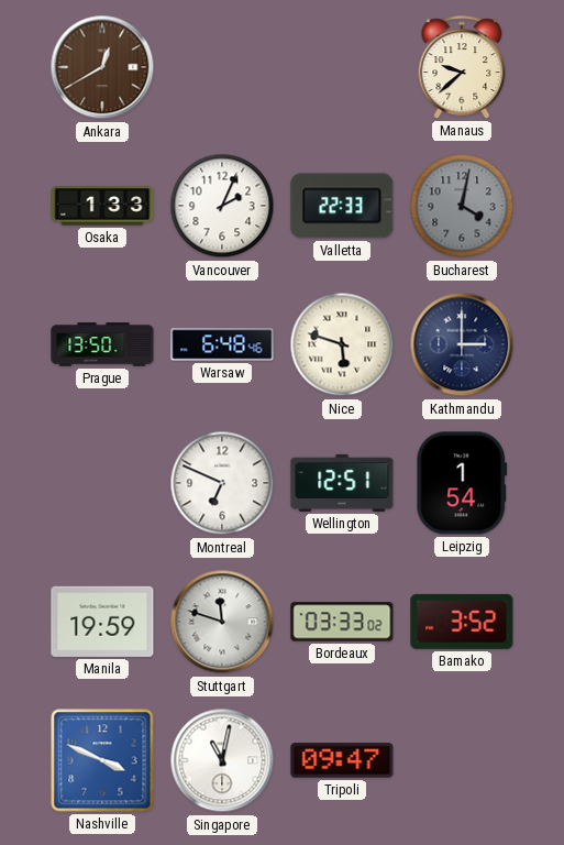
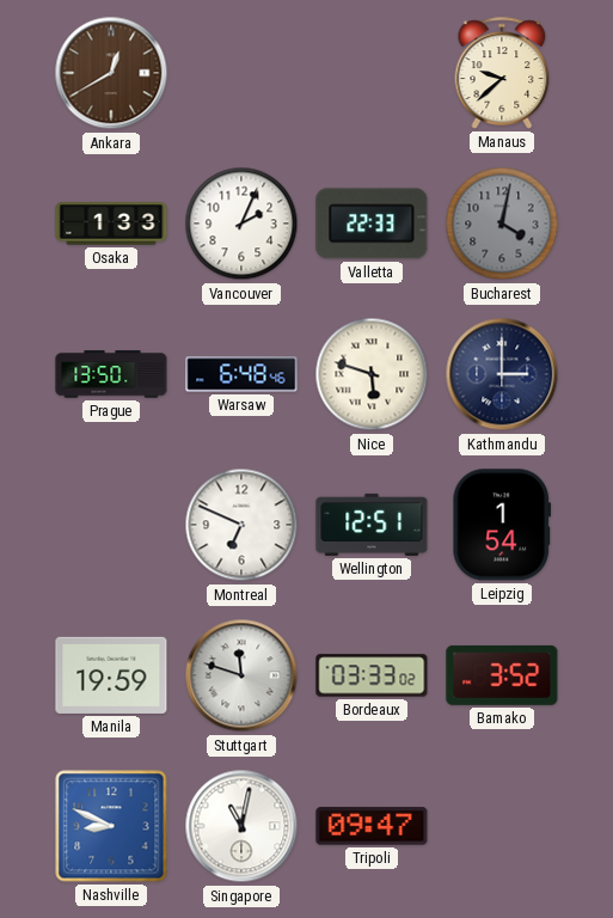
Nashville: 3:49 -> 8:49 (111, 826)
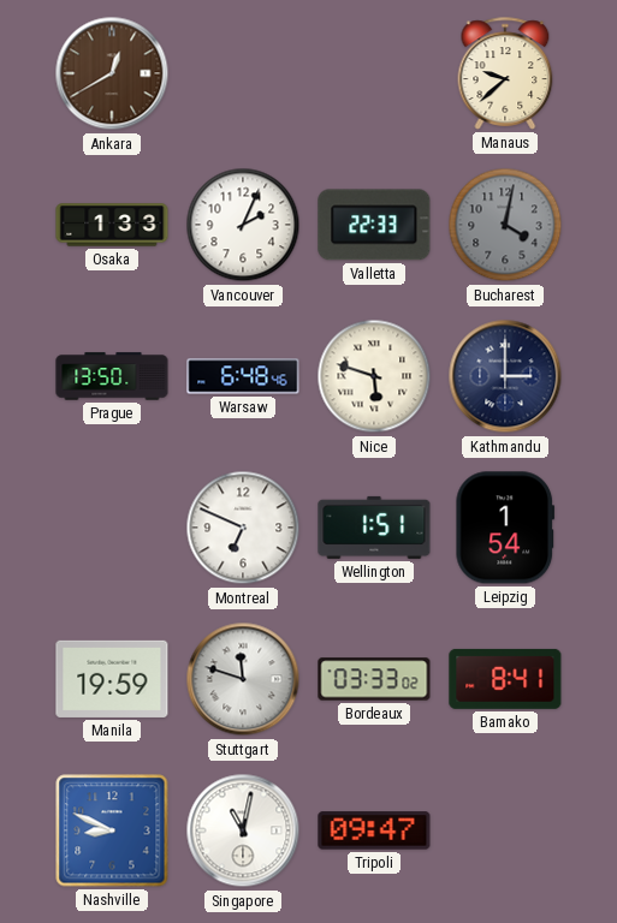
Wellington: 12:51 -> 1:51 (374, 528)
Bamako: 3:52 -> 8:41 (505, 679)
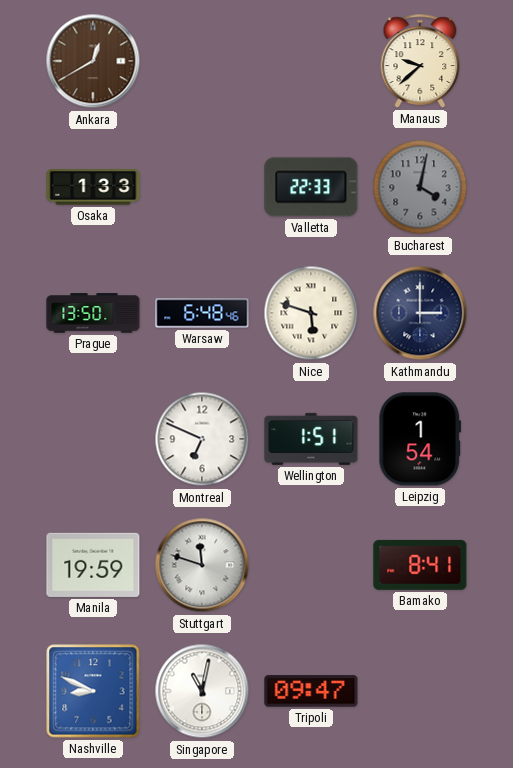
Vancouver: 2:04 -> none (243, 225)
Bordeaux: 03:33 -> none (374, 679)
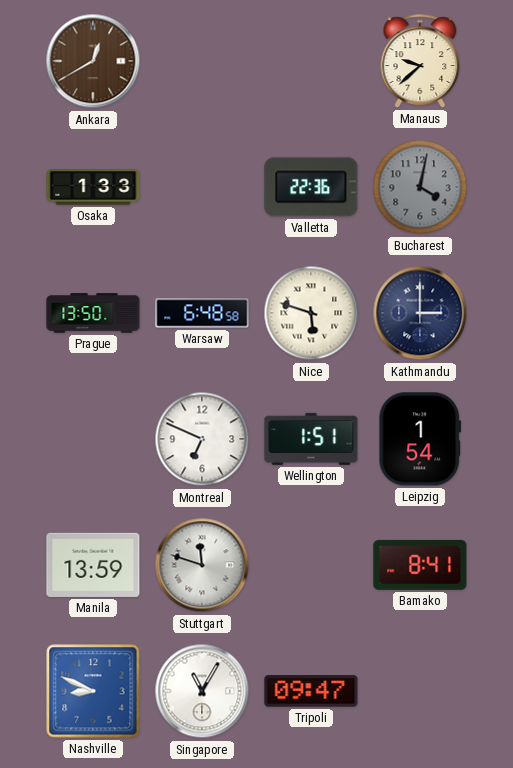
Valletta: 22:33 -> 22:36 (311, 187)
Warsaw: 6:48:46 -> 6:48:58 (202, 313)
Manila: 19:59 -> 13:59 (93, 565)
Singapore: 11:02 -> 11:05 (202, 691)
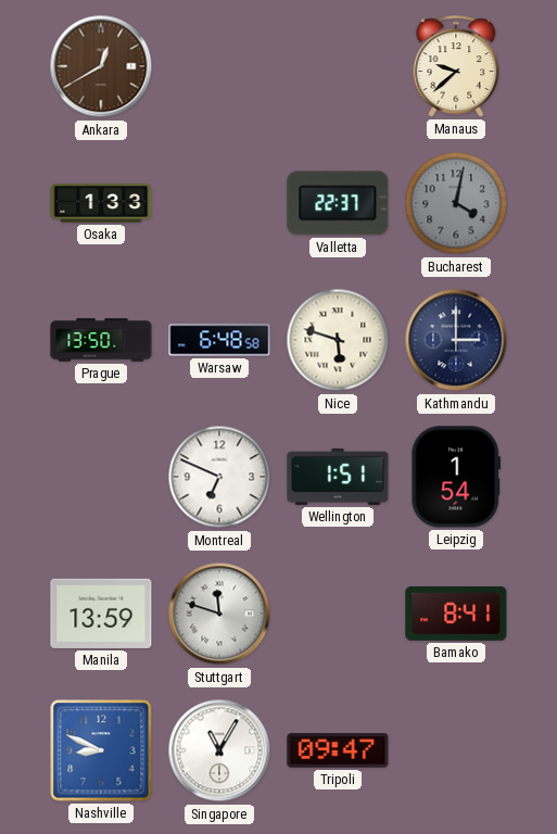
Valletta: 22:36 -> 22:37 (338, 203)
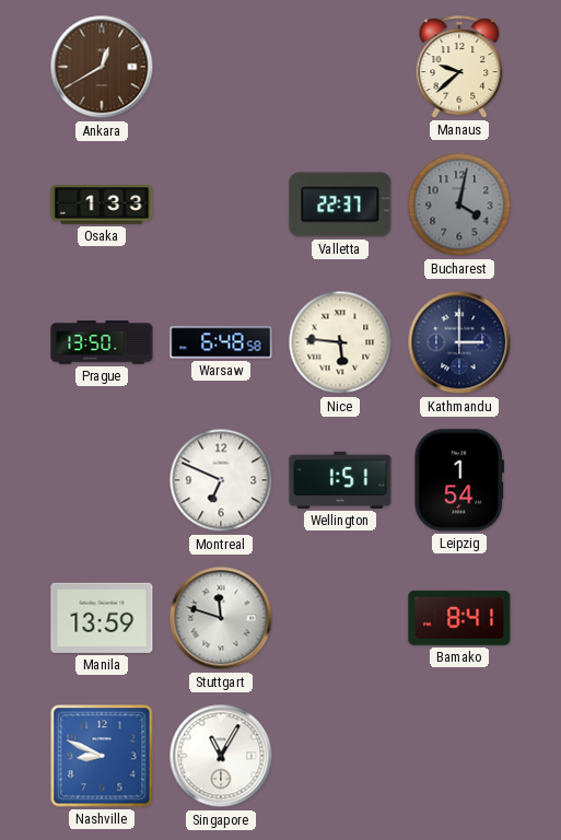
Nice: 5:48 -> 5:46 (340, 342)
Tripoli: 09:47 -> none (338, 750)
